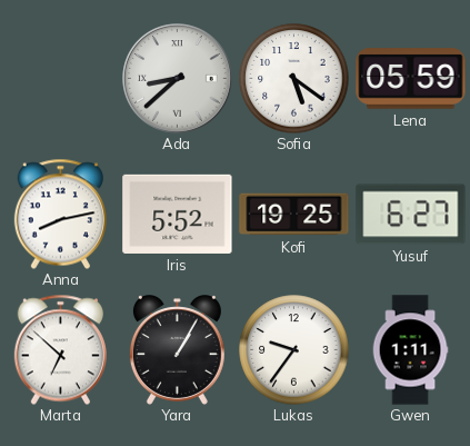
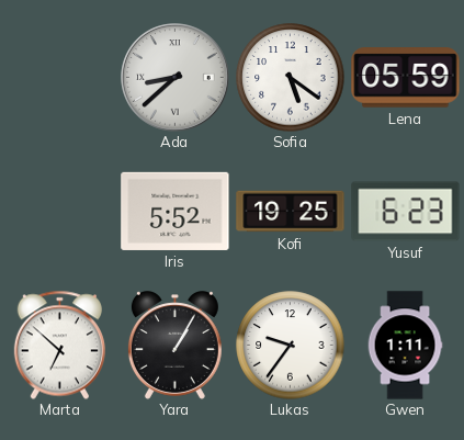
Anna: 8:13 -> none (60, 214)
Yusuf: 6:27 -> 6:23 (406, 212)
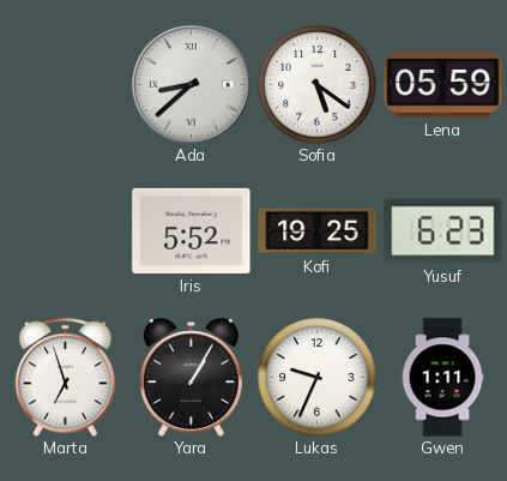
Marta: 6:52 -> 6:57 (65, 377)
Lukas: 9:36 -> 9:34 (318, 378)
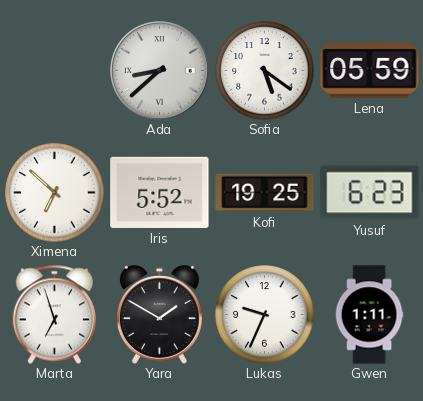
Ximena: none -> 6:52 (55, 193)
Yara: 1:05 -> 1:50 (159, 315)
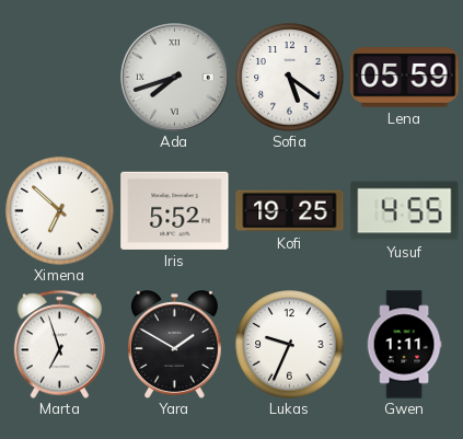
Ada: 8:38 -> 7:42 (175, 78)
Yusuf: 6:23 -> 4:55 (405, 211)
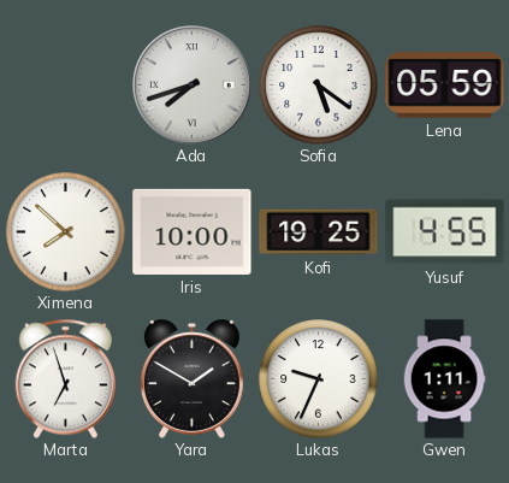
Ximena: 6:52 -> 7:52 (66, 232)
Iris: 5:52 -> 10:00 (193, 231)
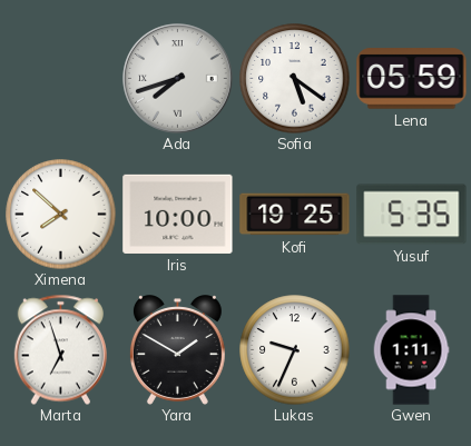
Yusuf: 4:55 -> 5:35 (412, 215)
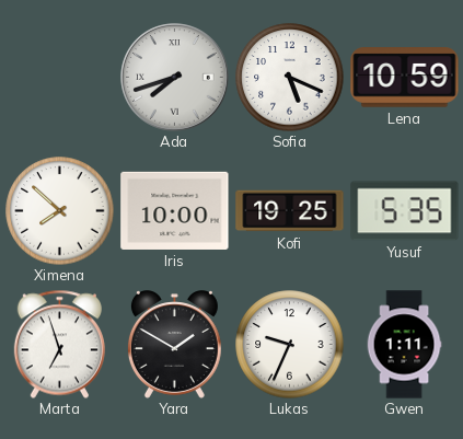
Sofia: 5:21 -> 5:19 (290, 78)
Lena: 05:59 -> 10:59 (405, 78)
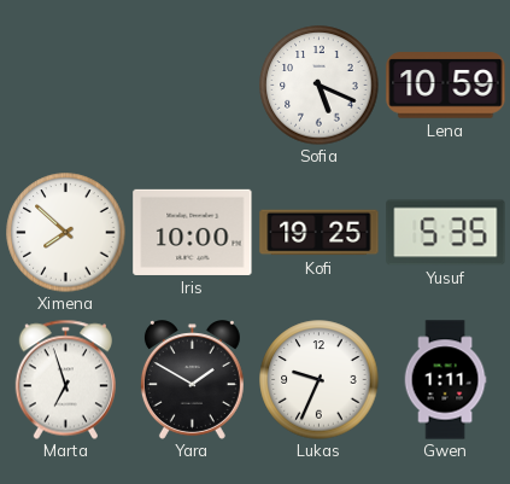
Ada: 7:42 -> none (175, 78)
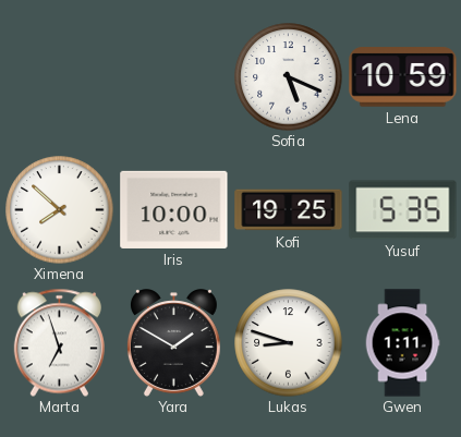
Lukas: 9:34 -> 8:48 (289, 343)
